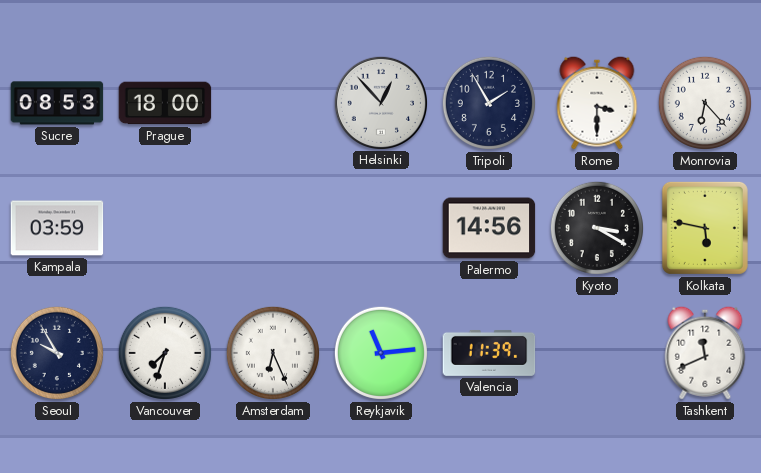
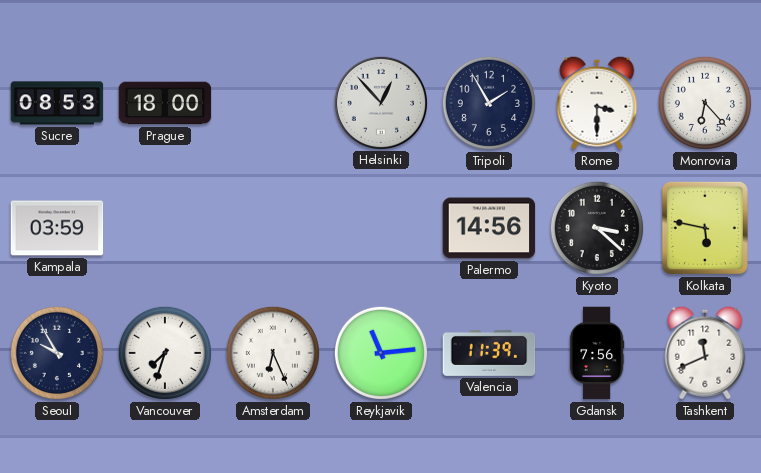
Kyoto: 3:20 -> 3:22 (597, 228)
Gdansk: none -> 7:56 (597, 353)
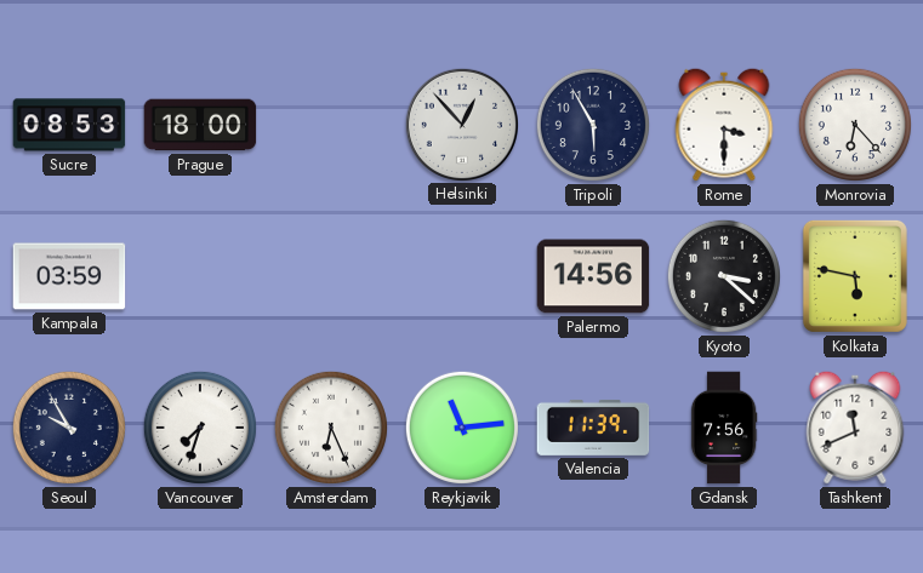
Tripoli: 1:55 -> 5:55 (593, 125)
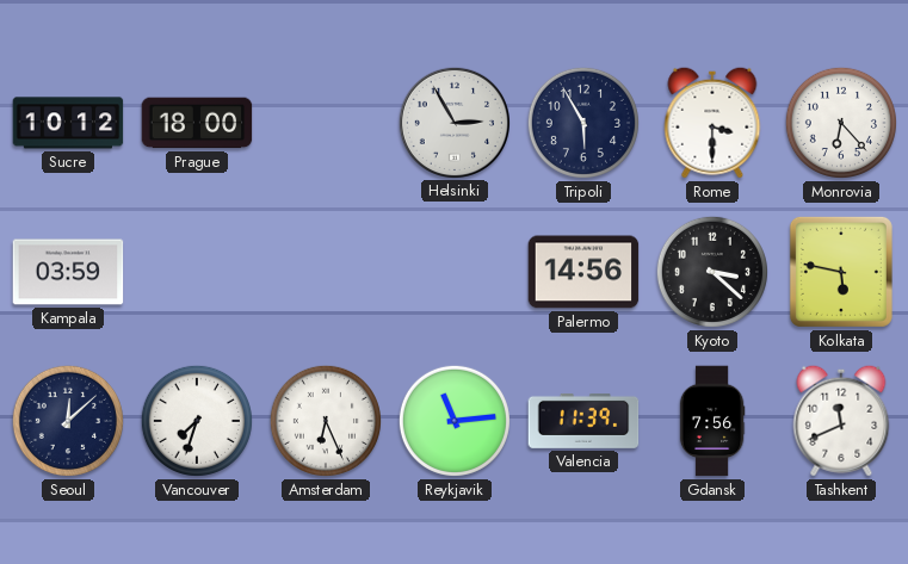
Sucre: 08:53 -> 10:12 (68, 123)
Helsinki: 12:53 -> 2:55 (453, 122)
Seoul: 9:55 -> 12:08 (68, 421)
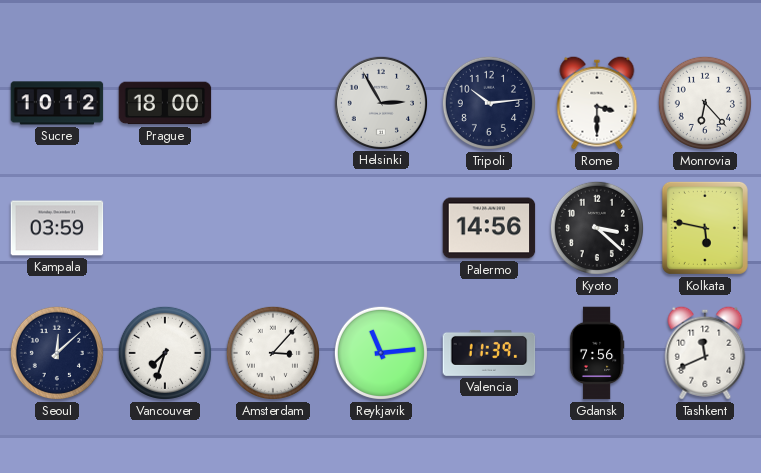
Tripoli: 5:55 -> 10:14 (489, 103)
Amsterdam: 6:26 -> 3:07 (273, 353)
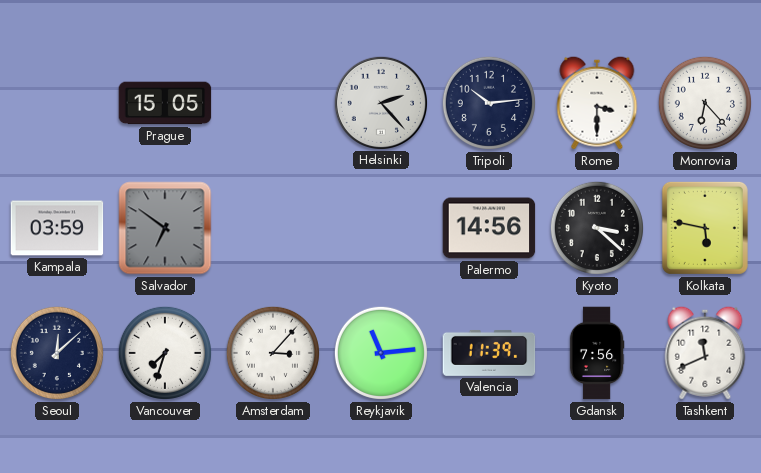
Sucre: 10:12 -> none (57, 103)
Prague: 18:00 -> 15:05 (165, 103)
Helsinki: 2:55 -> 2:23 (380, 102)
Salvador: none -> 6:51 (165, 228)
